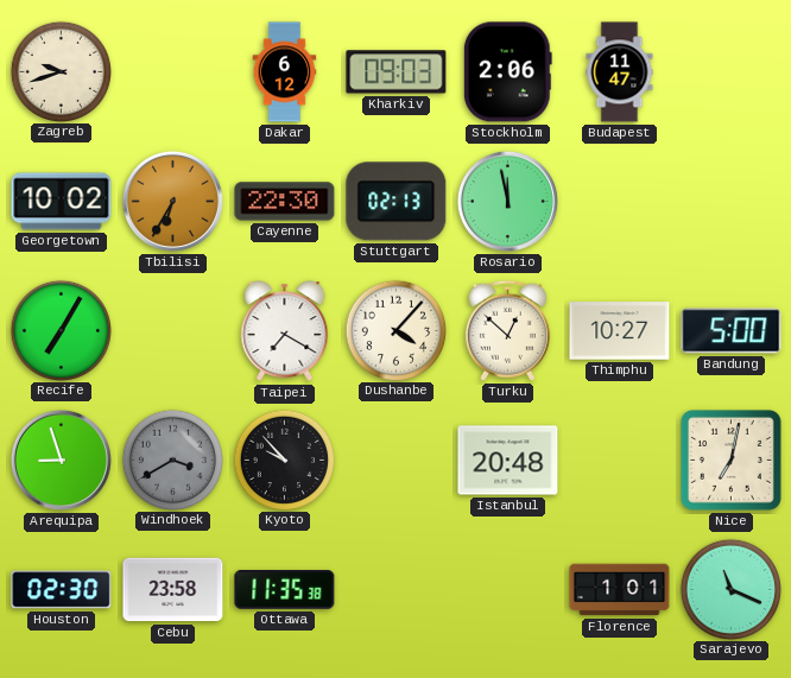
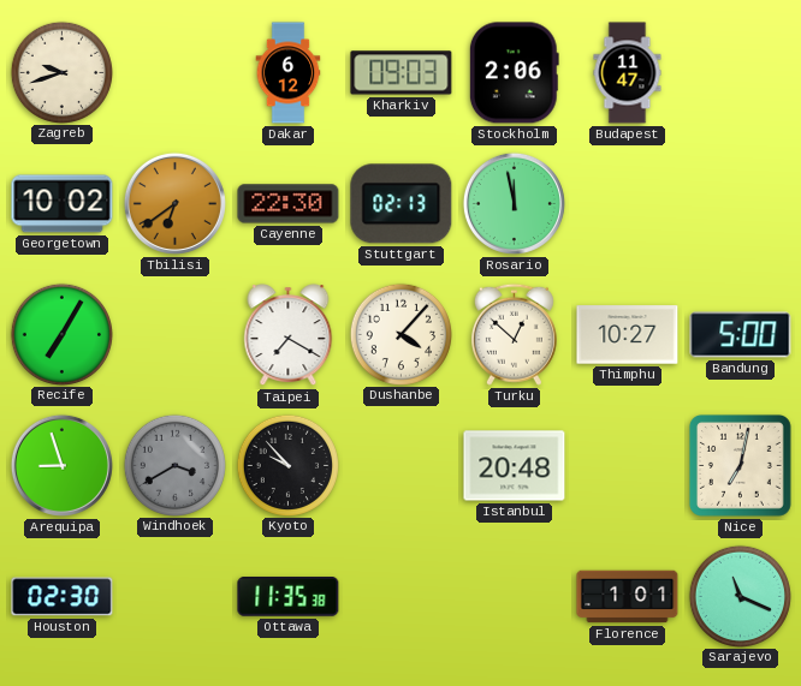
Tbilisi: 6:35 -> 6:39 (174, 203)
Cebu: 23:58 -> none (173, 590)
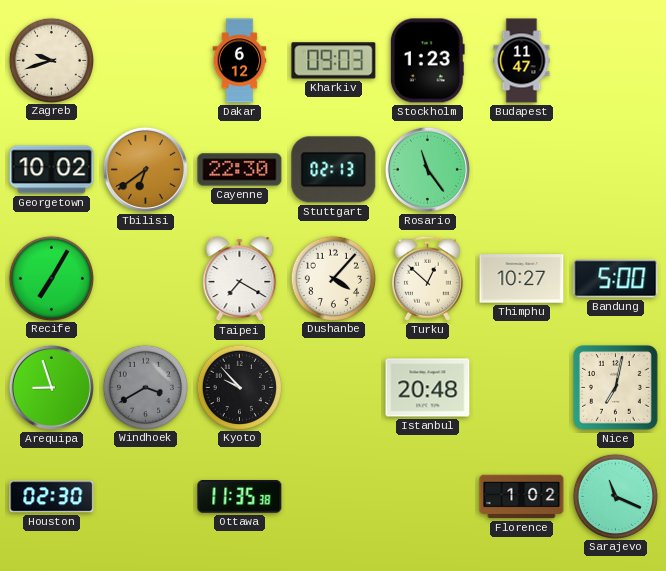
Stockholm: 2:06 -> 1:23 (427, 61)
Rosario: 11:58 -> 11:24 (427, 169)
Florence: 1:01 -> 1:02 (522, 497)
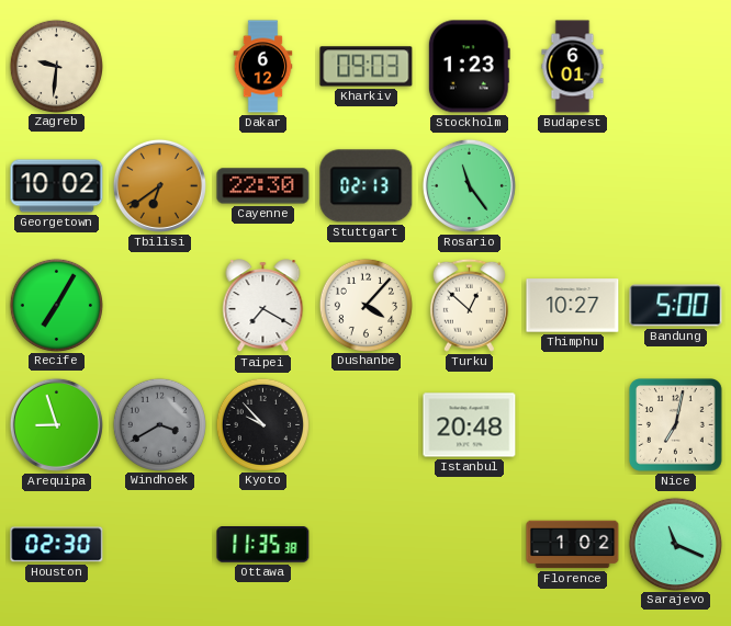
Zagreb: 9:42 -> 9:31 (56, 66)
Budapest: 11:47 -> 6:01 (573, 67)
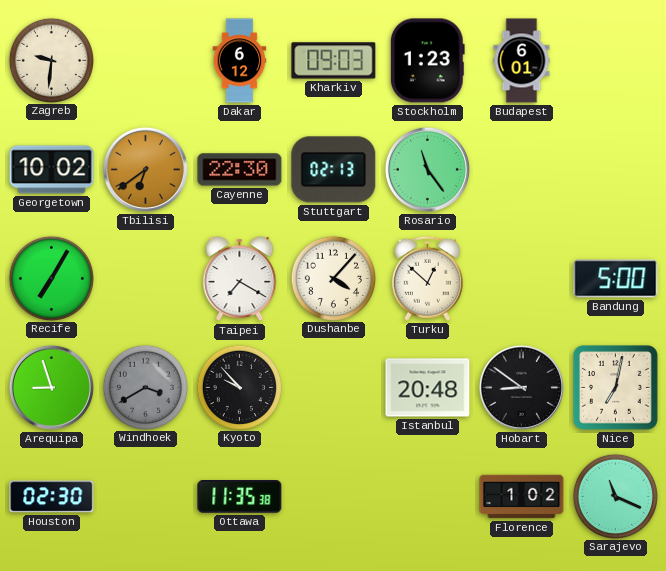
Thimphu: 10:27 -> none (573, 306)
Hobart: none -> 8:51 (521, 387)
